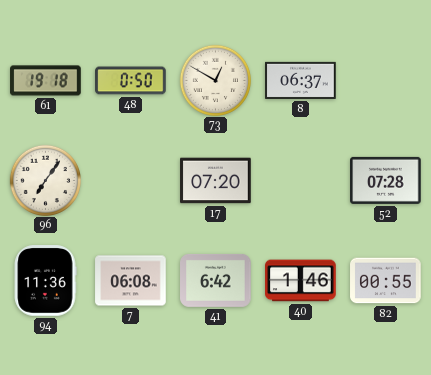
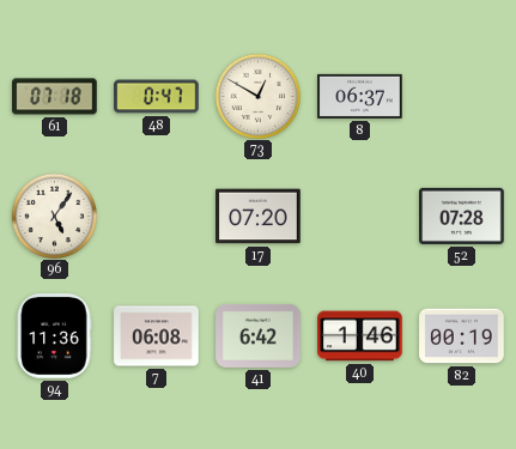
61: 19:18 -> 07:18 (55, 97)
48: 0:50 -> 0:47 (157, 97)
96: 7:06 -> 5:06 (54, 216)
82: 00:55 -> 00:19 (462, 336)
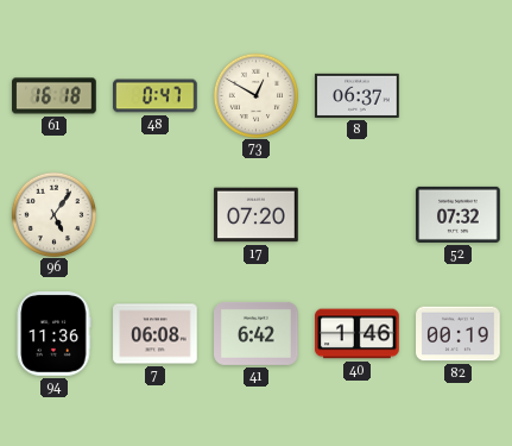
61: 07:18 -> 16:18 (55, 96)
52: 07:28 -> 07:32 (459, 214)
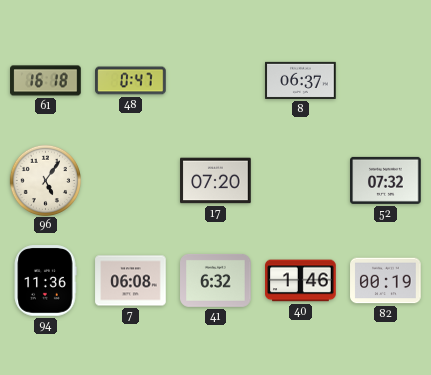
73: 12:50 -> none (255, 95)
41: 6:42 -> 6:32 (216, 280)
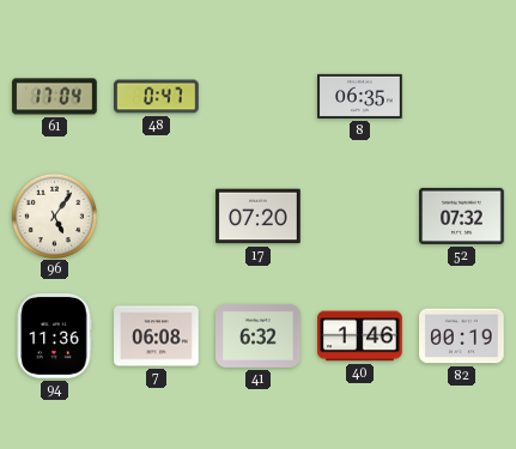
61: 16:18 -> 17:04 (55, 97)
8: 06:37 -> 06:35 (360, 96)
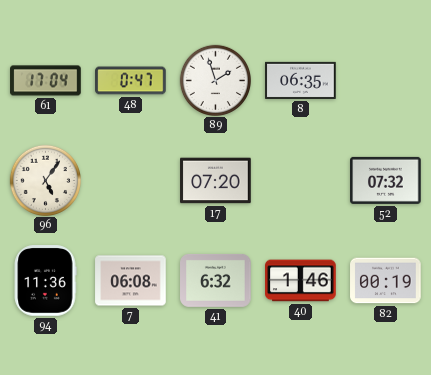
89: none -> 1:57 (215, 80)
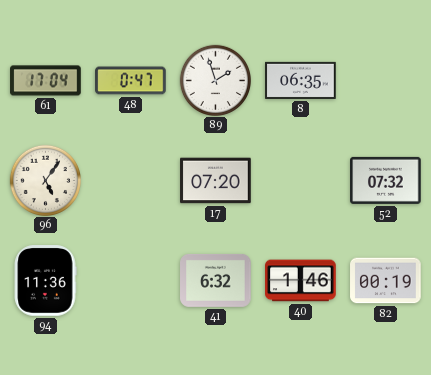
7: 06:08 -> none (131, 281)
